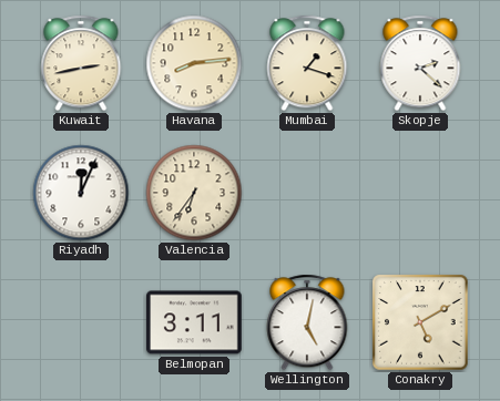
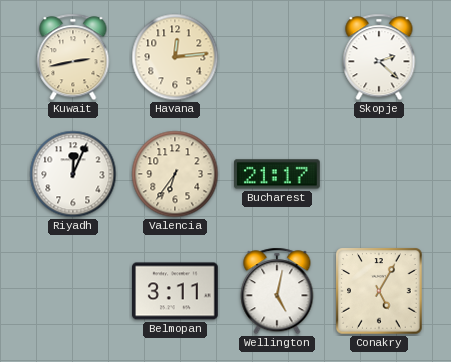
Havana: 8:14 -> 12:14 (175, 57)
Mumbai: 1:18 -> none (307, 63)
Bucharest: none -> 21:17 (278, 174)
Conakry: 5:10 -> 5:05 (379, 291)
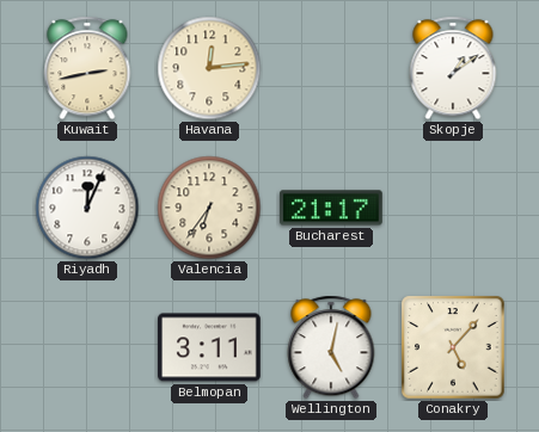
Skopje: 2:22 -> 1:09 (453, 68)
Conakry: 5:05 -> 5:07 (453, 347)
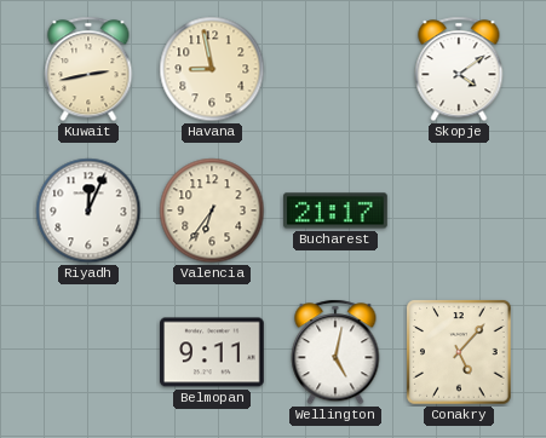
Havana: 12:14 -> 8:58 (212, 69)
Skopje: 1:09 -> 4:09 (459, 69)
Belmopan: 3:11 -> 9:11 (213, 352)
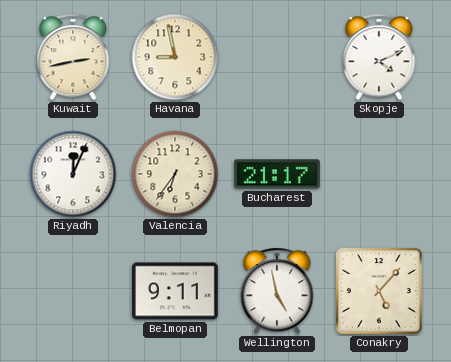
Skopje: 4:09 -> 4:11 (379, 57)
Wellington: 5:02 -> 4:58 (277, 291)
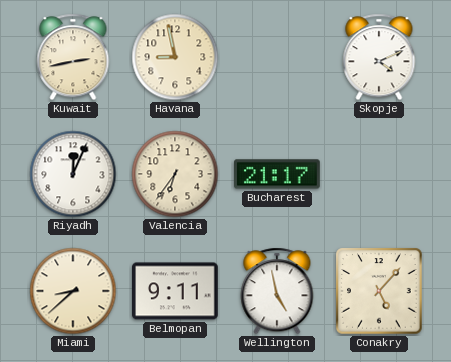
Miami: none -> 8:38 (73, 291)
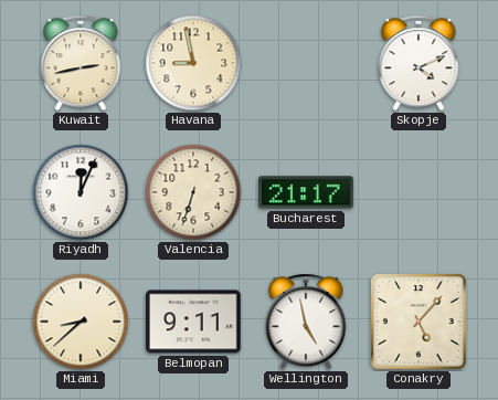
Valencia: 6:36 -> 6:33 (193, 192)
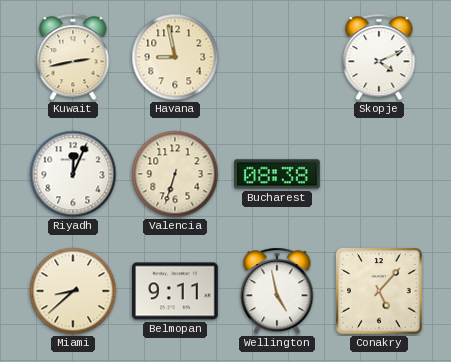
Bucharest: 21:17 -> 08:38 (278, 174)
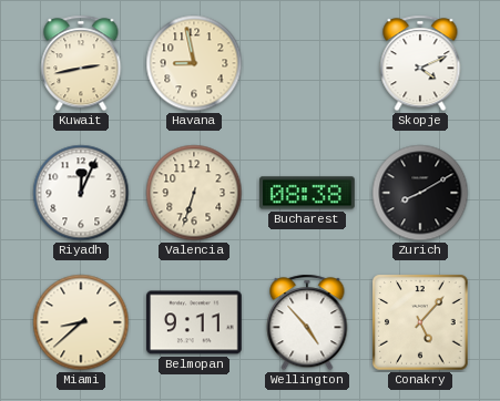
Zurich: none -> 8:10 (420, 193)
Wellington: 4:58 -> 4:53 (307, 322)
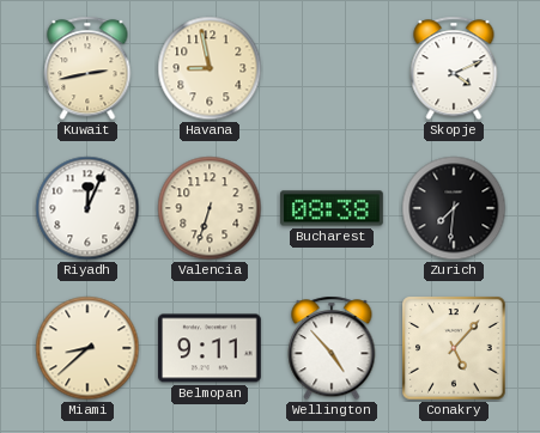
Zurich: 8:10 -> 7:31 (454, 208)
